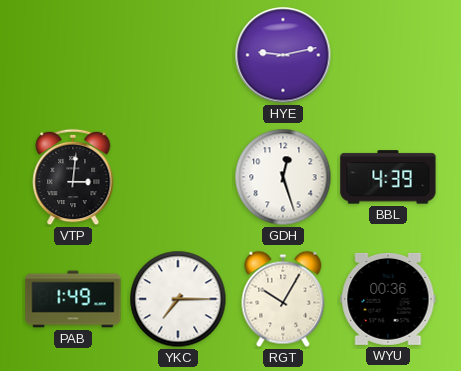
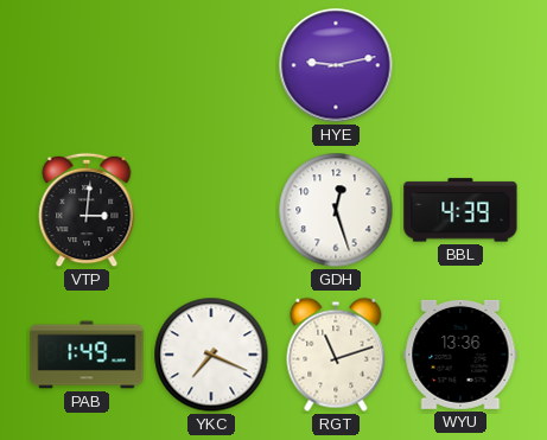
YKC: 7:15 -> 7:19 (211, 355)
RGT: 10:05 -> 11:12 (336, 355)
WYU: 00:36 -> 13:36 (460, 355)
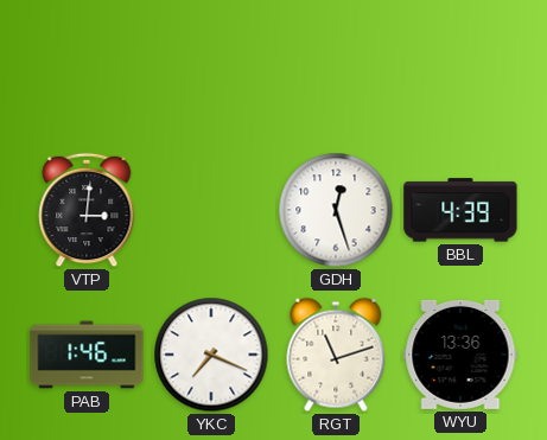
HYE: 9:13 -> none (336, 65)
PAB: 1:49 -> 1:46 (87, 355)
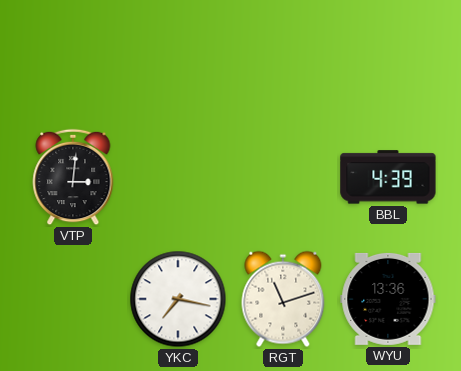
GDH: 12:27 -> none (336, 210)
PAB: 1:46 -> none (87, 355)
YKC: 7:19 -> 7:17 (178, 299)
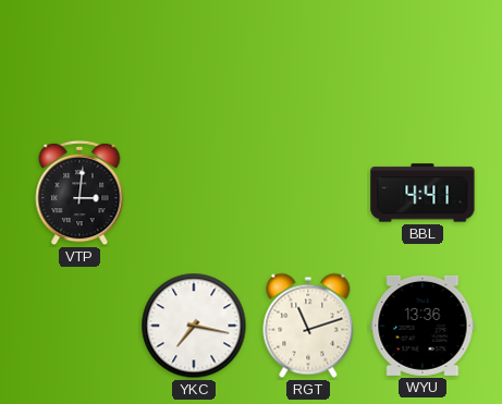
BBL: 4:39 -> 4:41 (423, 193)
